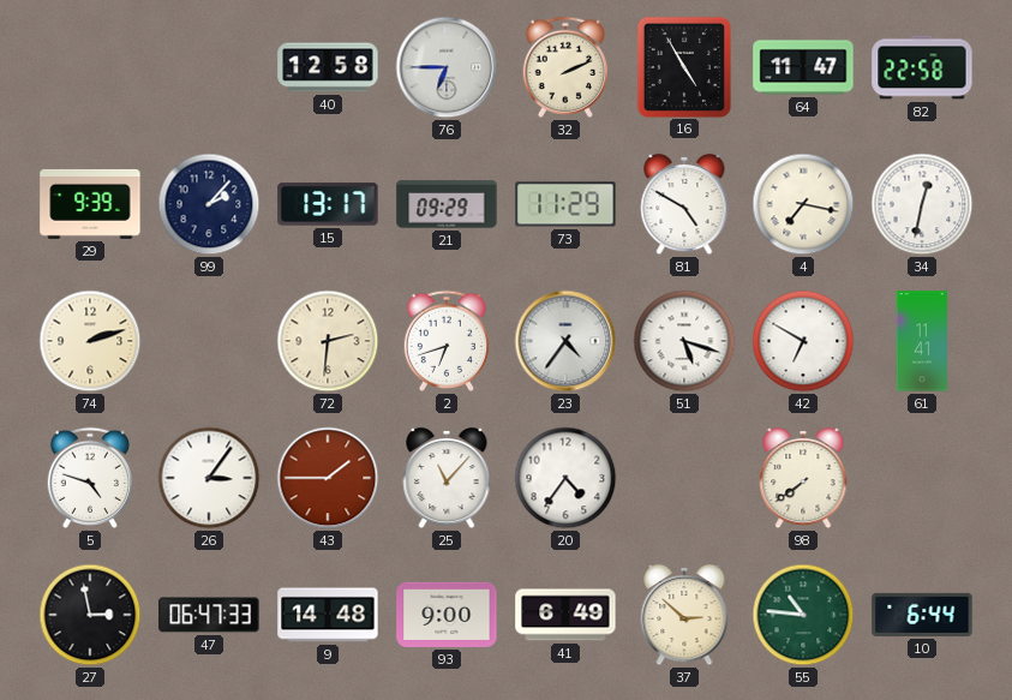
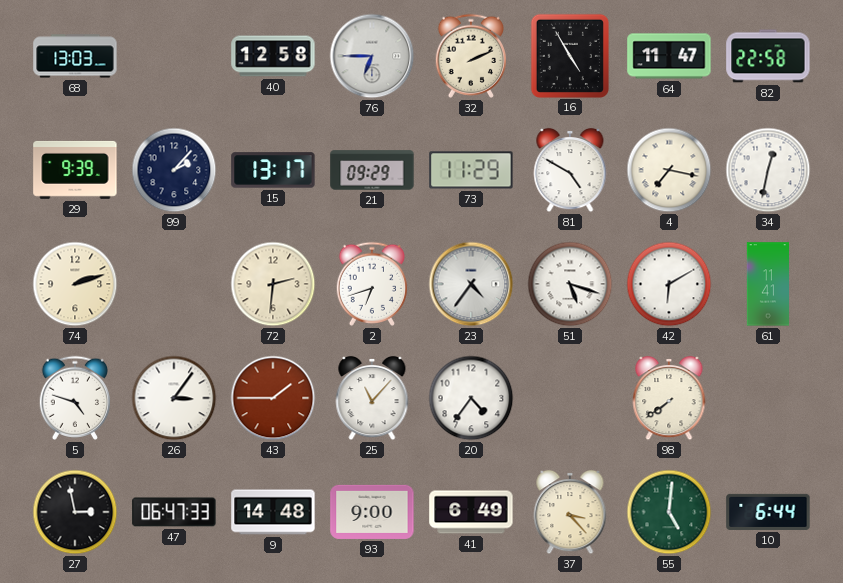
68: none -> 13:03 (75, 56)
42: 6:50 -> 6:10 (669, 284)
37: 2:52 -> 3:23 (570, 512)
55: 10:46 -> 5:01 (669, 512)
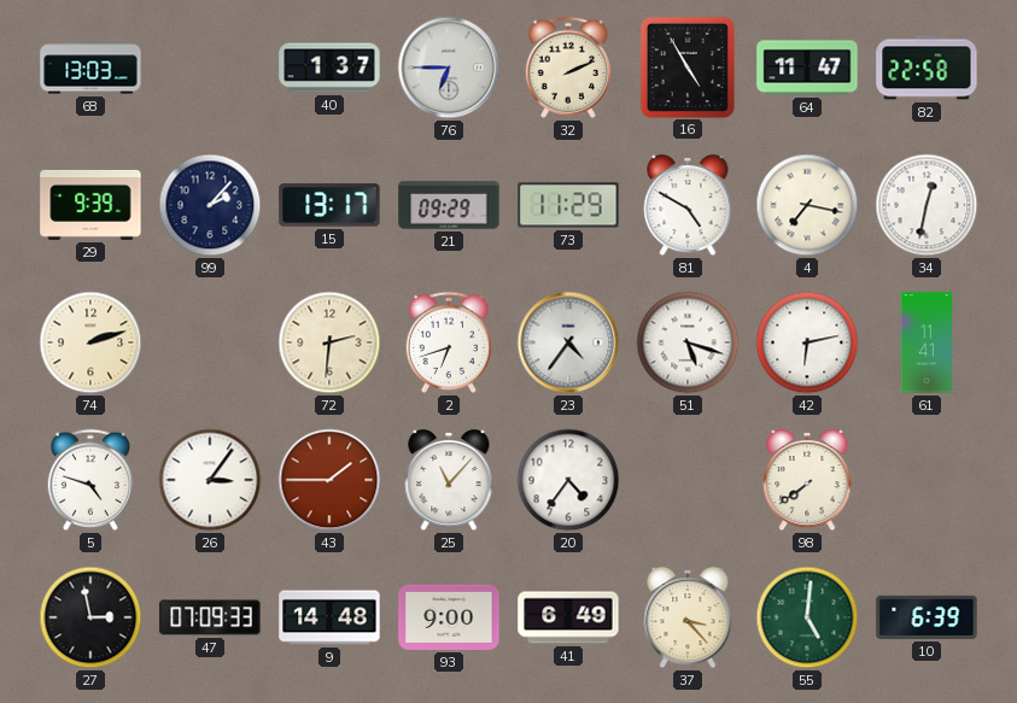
40: 12:58 -> 1:37 (329, 68)
42: 6:10 -> 6:13 (807, 342)
47: 06:47 -> 07:09 (210, 617)
10: 6:44 -> 6:39 (927, 617)
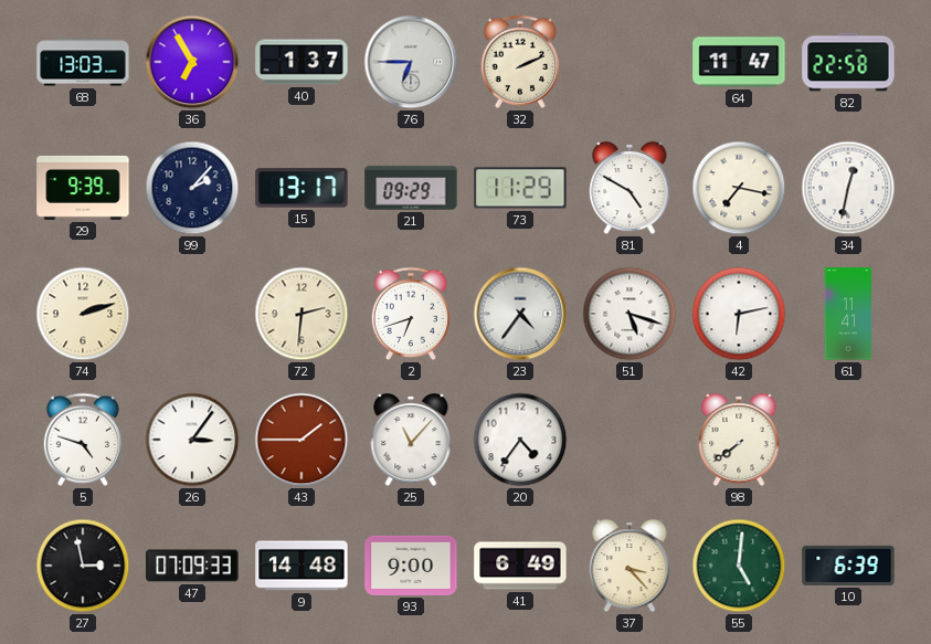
36: none -> 6:55 (192, 62)
16: 4:55 -> none (686, 66)
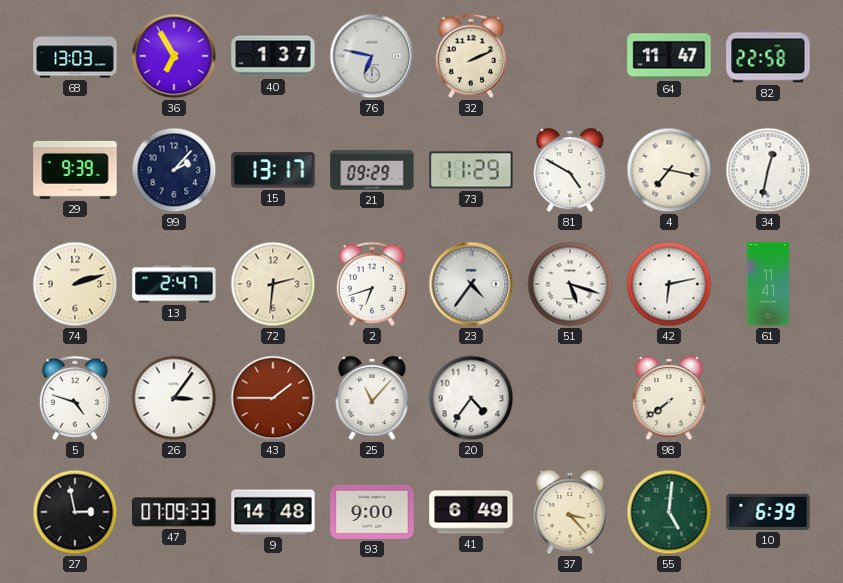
76: 6:45 -> 6:47 (372, 56)
13: none -> 2:47 (174, 284)
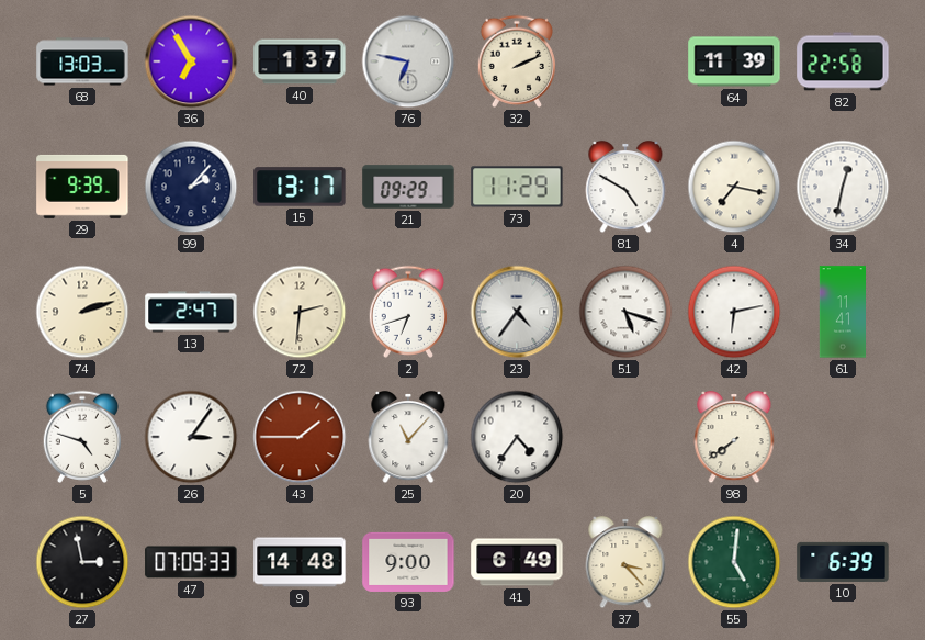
64: 11:47 -> 11:39 (734, 61)
